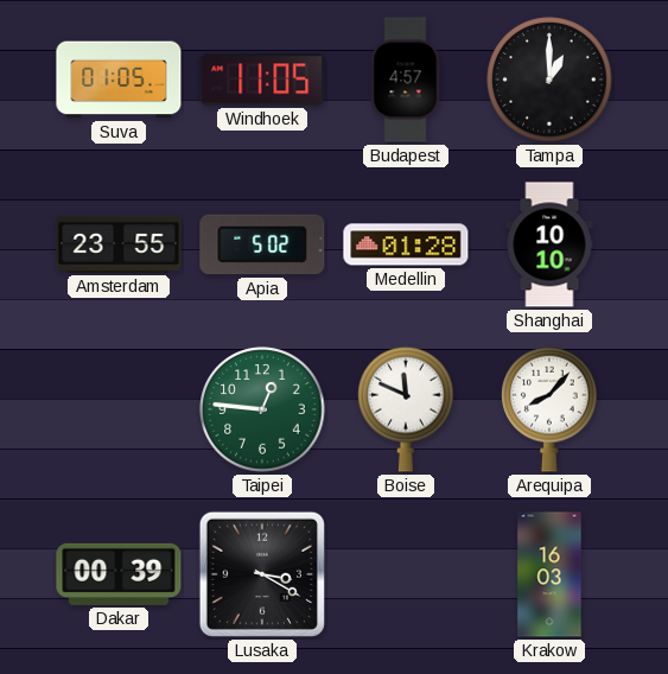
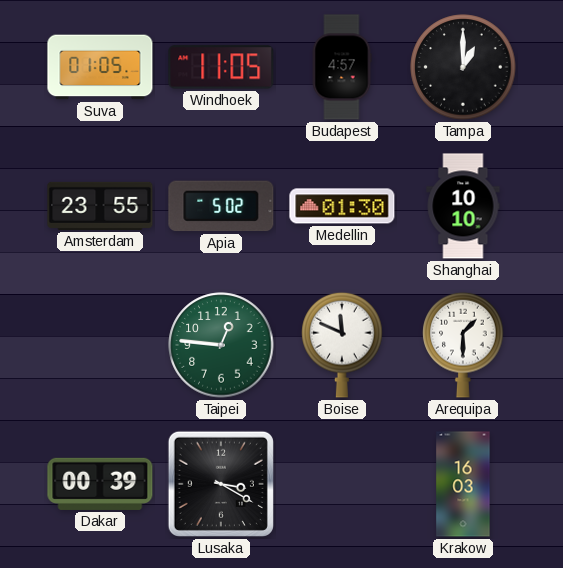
Medellin: 01:28 -> 01:30 (342, 206)
Arequipa: 8:07 -> 1:30 (463, 345)
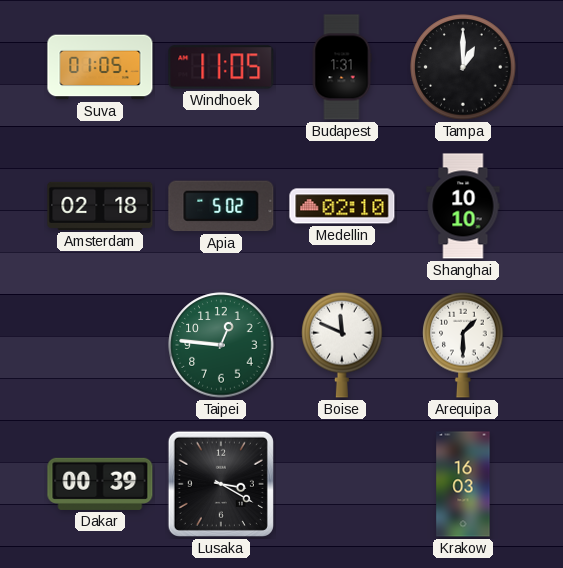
Budapest: 4:57 -> 1:31 (342, 67)
Amsterdam: 23:55 -> 02:18 (100, 206)
Medellin: 01:30 -> 02:10 (342, 206)
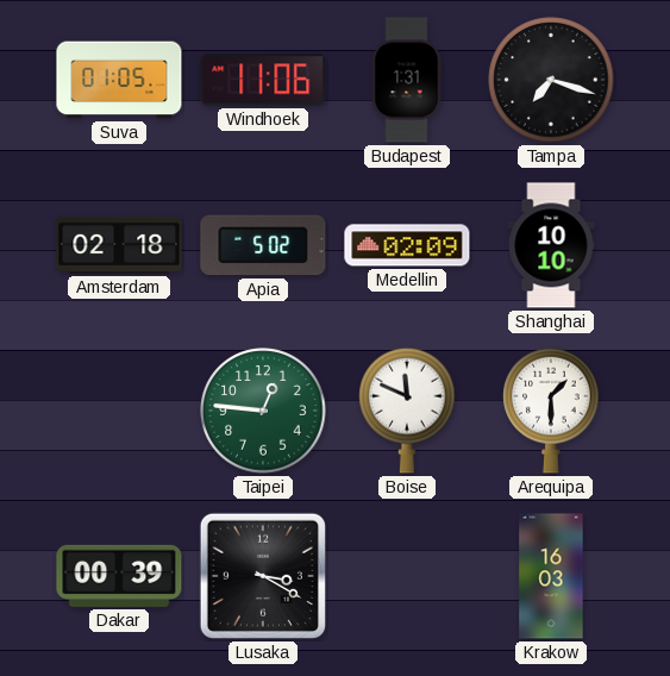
Windhoek: 11:05 -> 11:06 (263, 80)
Tampa: 1:00 -> 7:18 (551, 80)
Medellin: 02:10 -> 02:09 (407, 245)
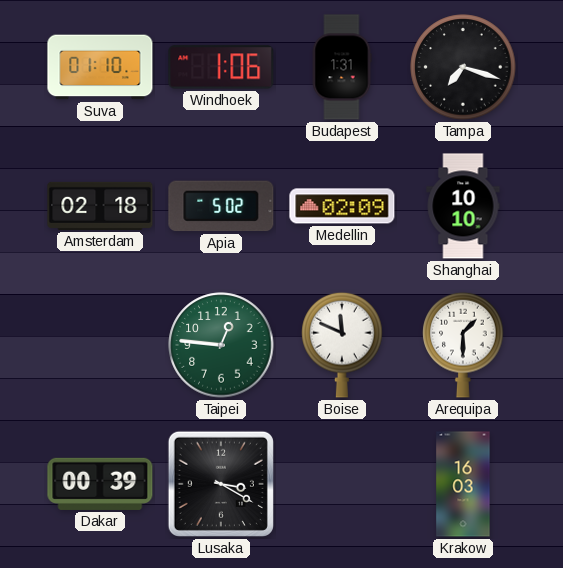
Suva: 01:05 -> 01:10 (100, 67)
Windhoek: 11:06 -> 1:06 (221, 67)
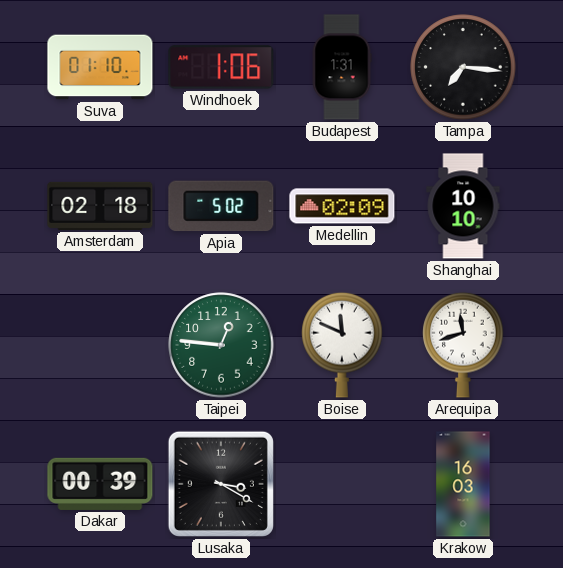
Tampa: 7:18 -> 7:16 (463, 67)
Arequipa: 1:30 -> 11:42 (463, 345)
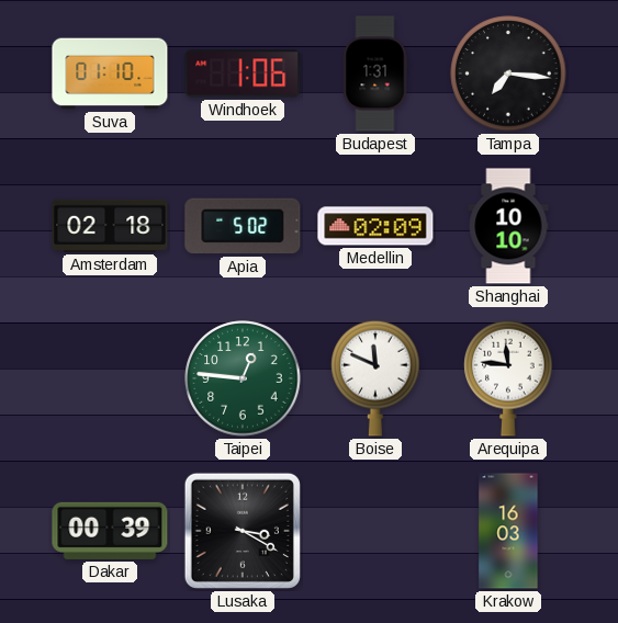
Arequipa: 11:42 -> 11:46 (508, 378)
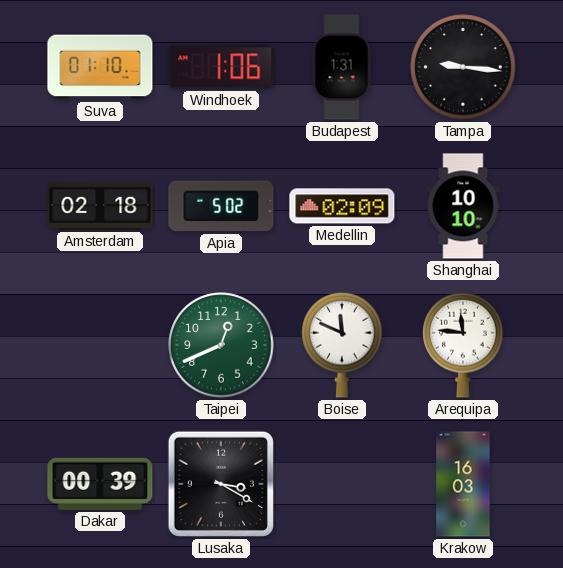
Tampa: 7:16 -> 9:16 (463, 67)
Taipei: 12:46 -> 12:41 (221, 345)
